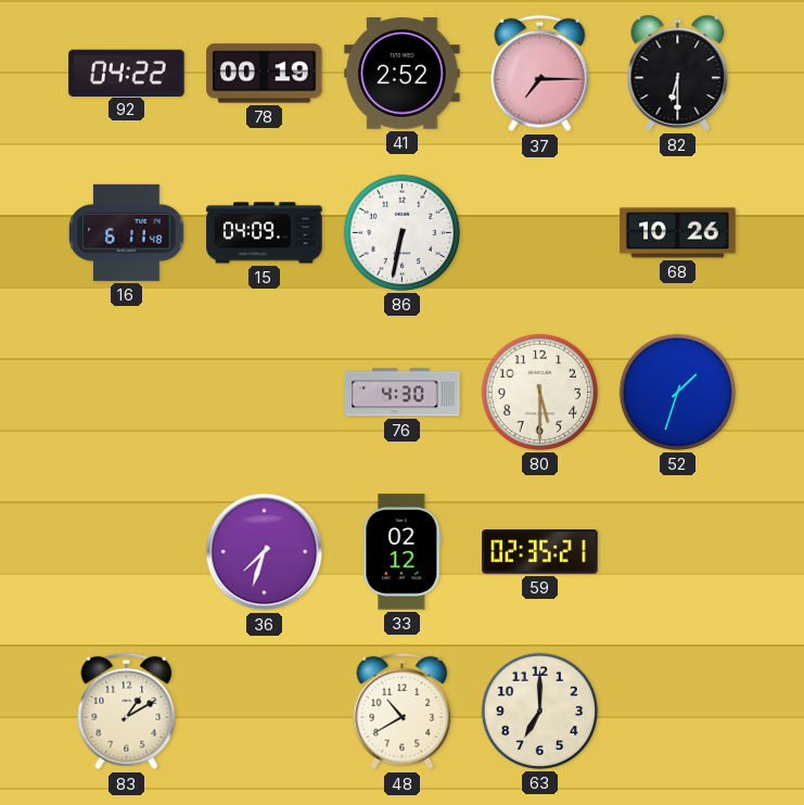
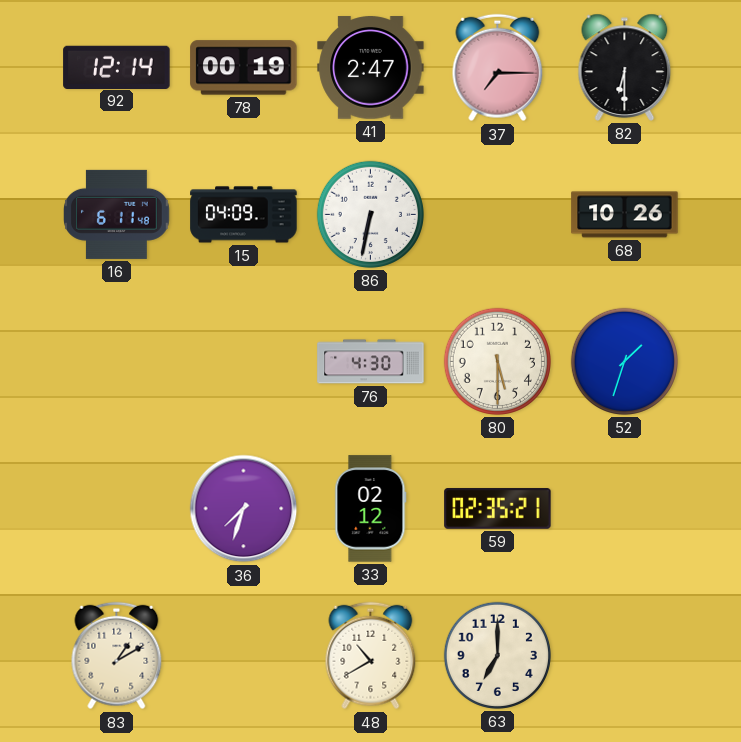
92: 04:22 -> 12:14 (117, 67)
41: 2:52 -> 2:47 (371, 68)
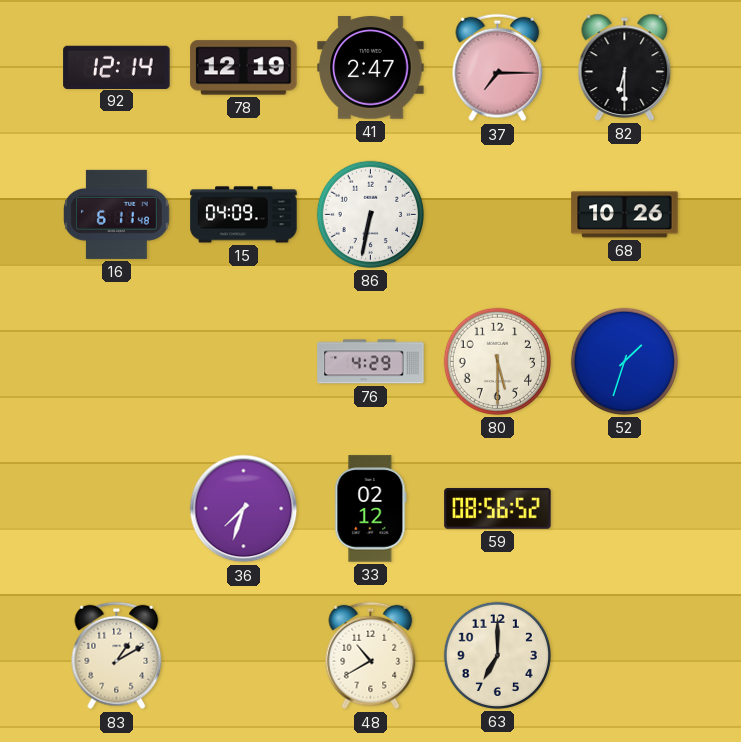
78: 00:19 -> 12:19 (244, 68)
76: 4:30 -> 4:29 (371, 362)
59: 02:35 -> 08:56 (498, 509)
